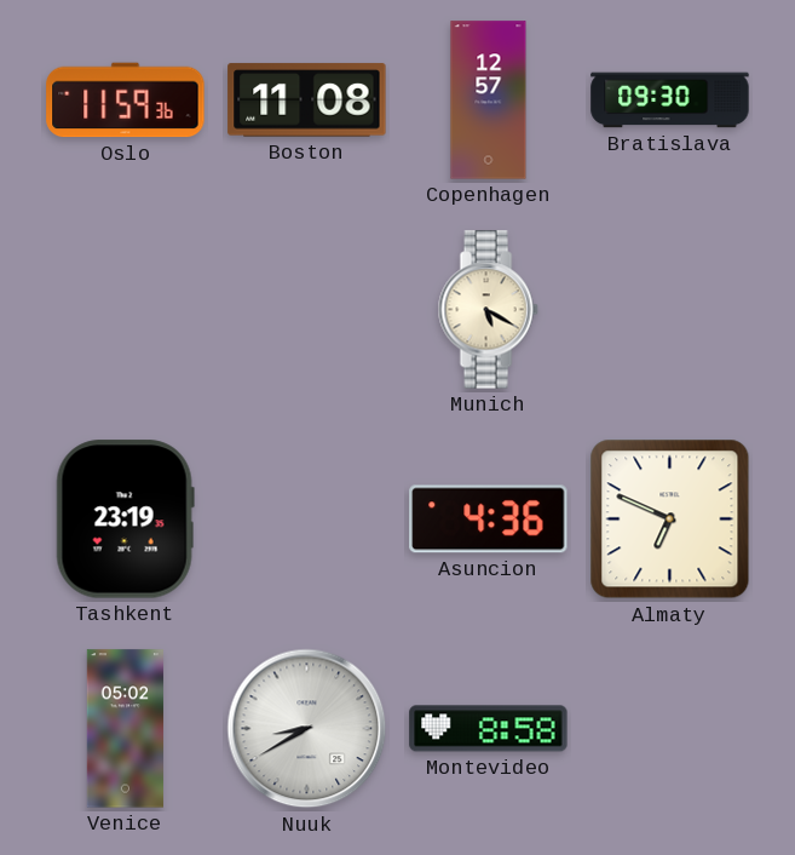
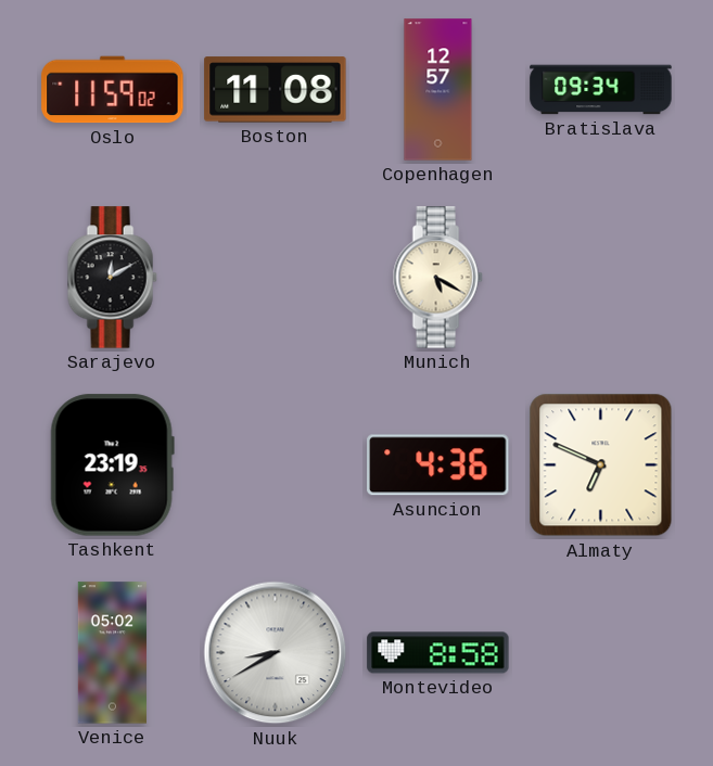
Oslo: 11:59:36 -> 11:59:02 (113, 90)
Bratislava: 09:30 -> 09:34 (601, 90)
Sarajevo: none -> 12:10 (112, 278)
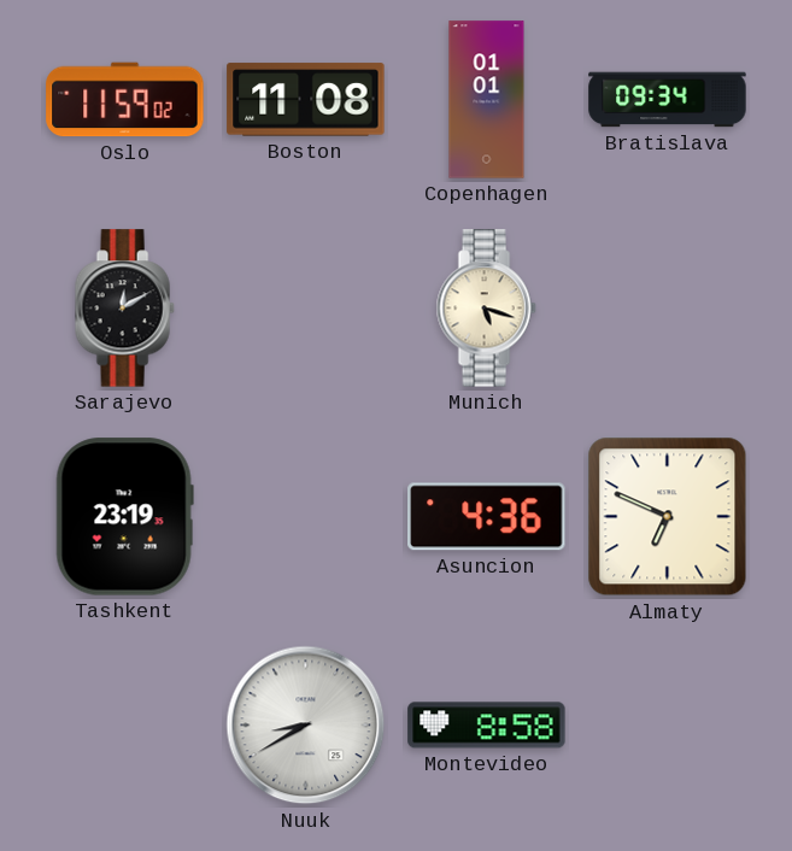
Copenhagen: 12:57 -> 01:01 (487, 100)
Munich: 5:20 -> 5:18 (486, 309)
Venice: 05:02 -> none (112, 653)
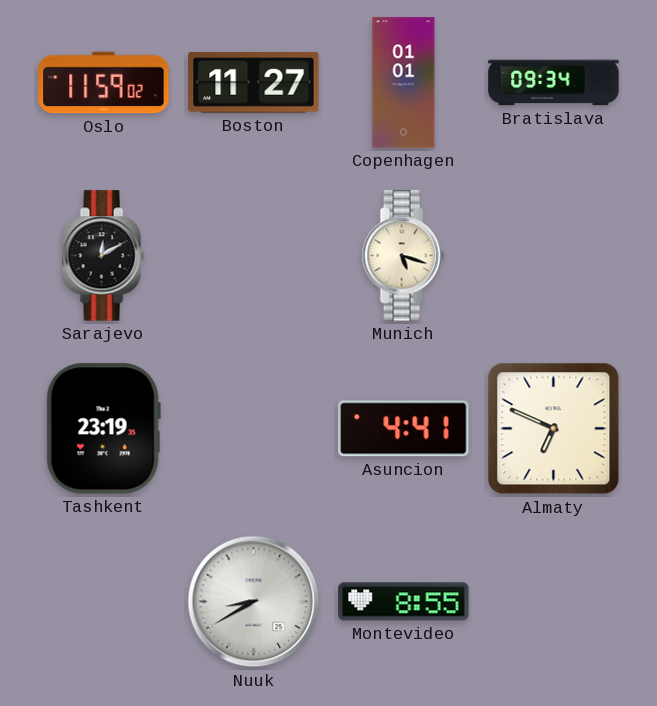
Boston: 11:08 -> 11:27 (254, 83)
Asuncion: 4:36 -> 4:41 (404, 429)
Montevideo: 8:58 -> 8:55 (404, 602)
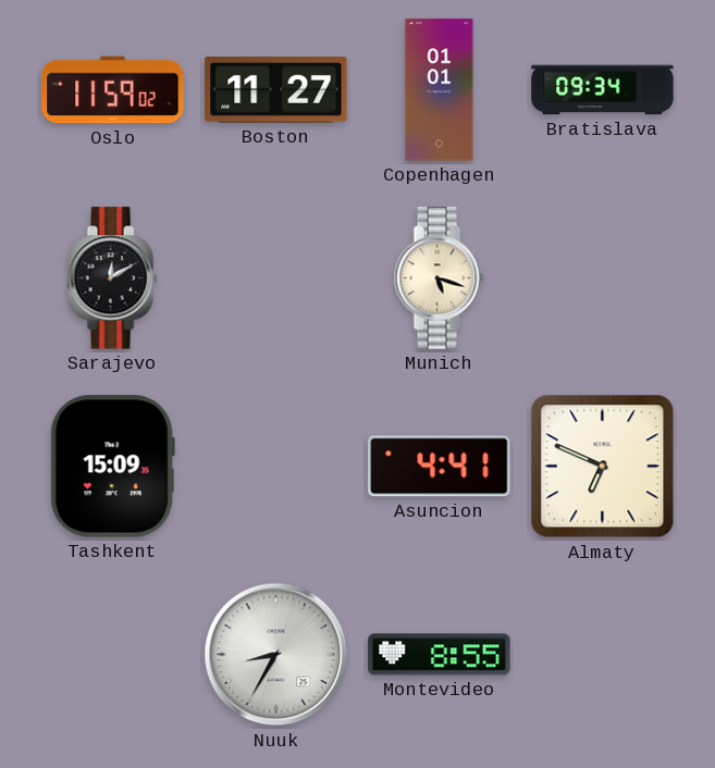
Tashkent: 23:19 -> 15:09 (112, 467)
Nuuk: 8:40 -> 8:35 (276, 655)
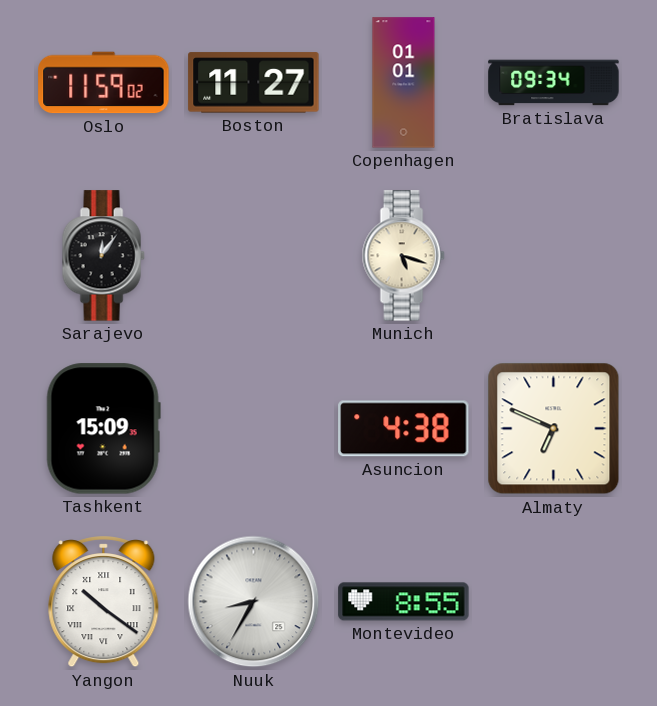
Sarajevo: 12:10 -> 12:06 (103, 256)
Asuncion: 4:41 -> 4:38 (404, 429)
Yangon: none -> 10:21 (104, 602)
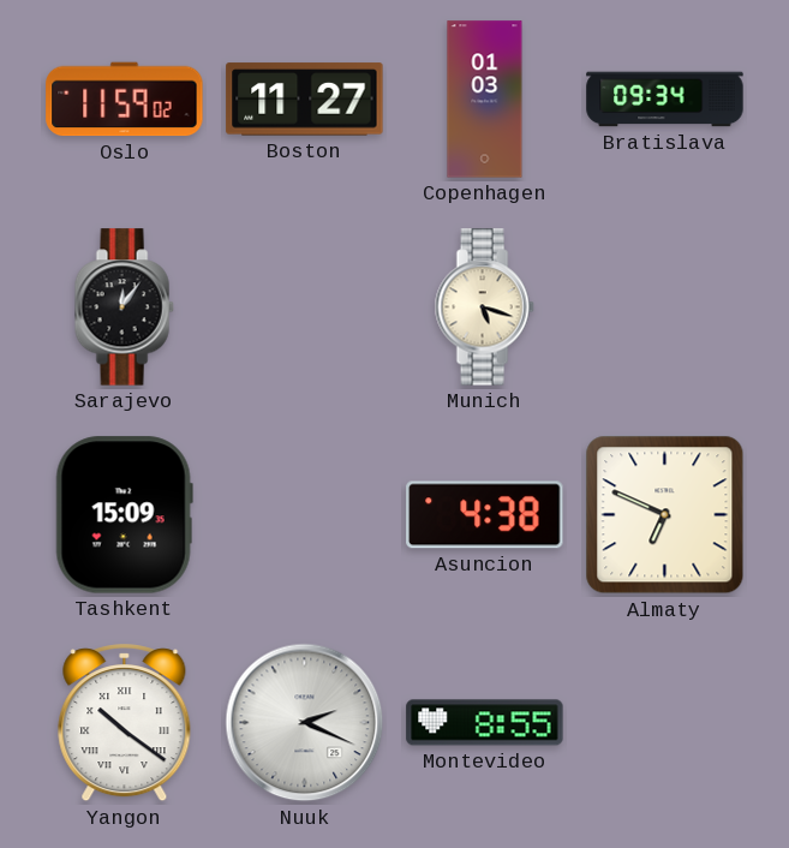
Copenhagen: 01:01 -> 01:03 (485, 100)
Nuuk: 8:35 -> 2:19 (305, 723)
